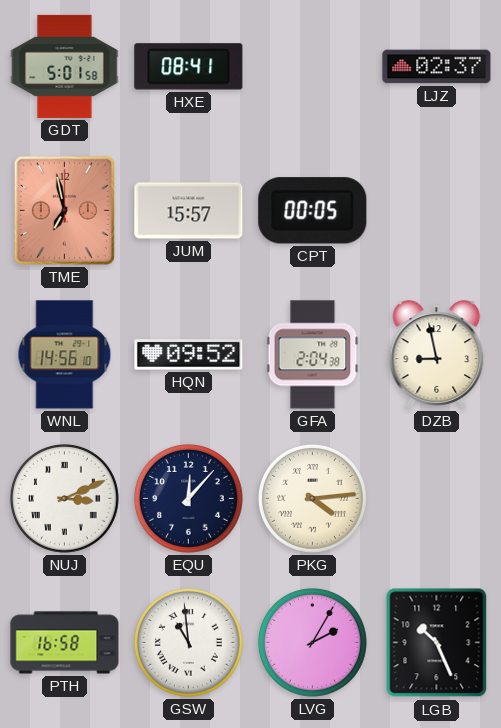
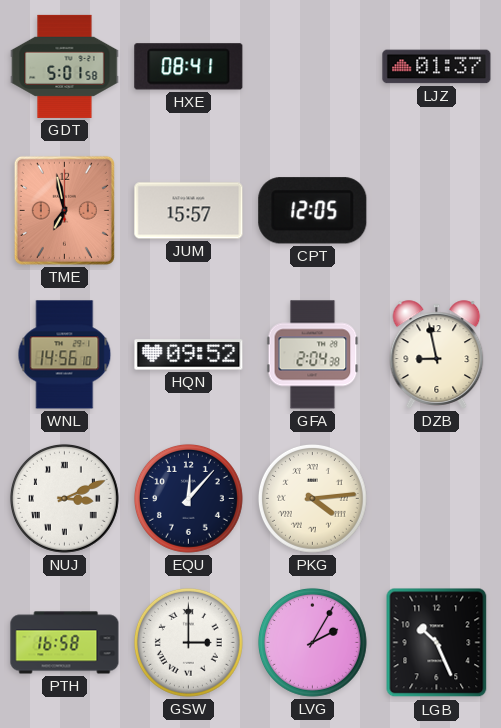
LJZ: 02:37 -> 01:37 (437, 67)
CPT: 00:05 -> 12:05 (313, 211)
GSW: 10:59 -> 3:00 (188, 642)
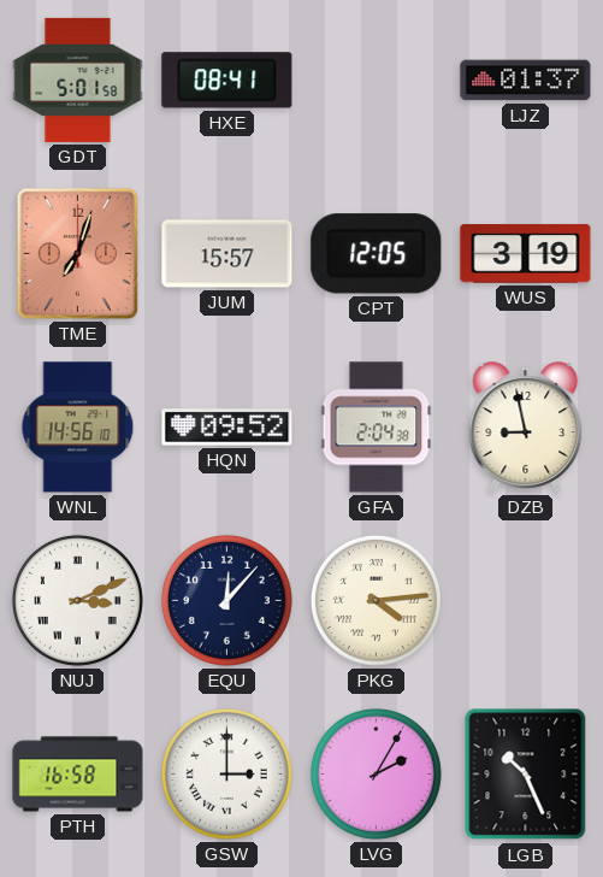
TME: 6:58 -> 7:03 (77, 253)
WUS: none -> 3:19 (526, 254)
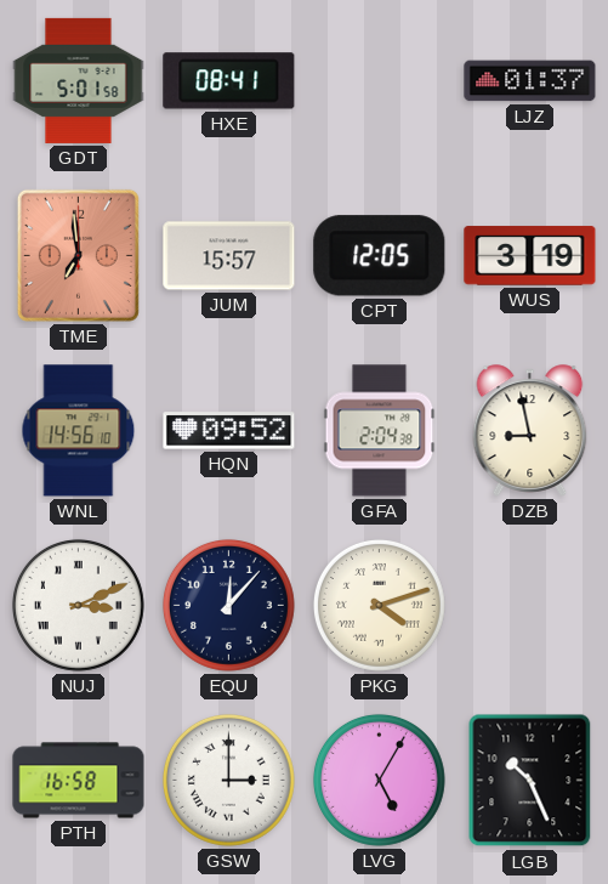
TME: 7:03 -> 6:59 (78, 255)
PKG: 4:14 -> 4:12 (379, 605)
LVG: 2:05 -> 5:05 (379, 780)
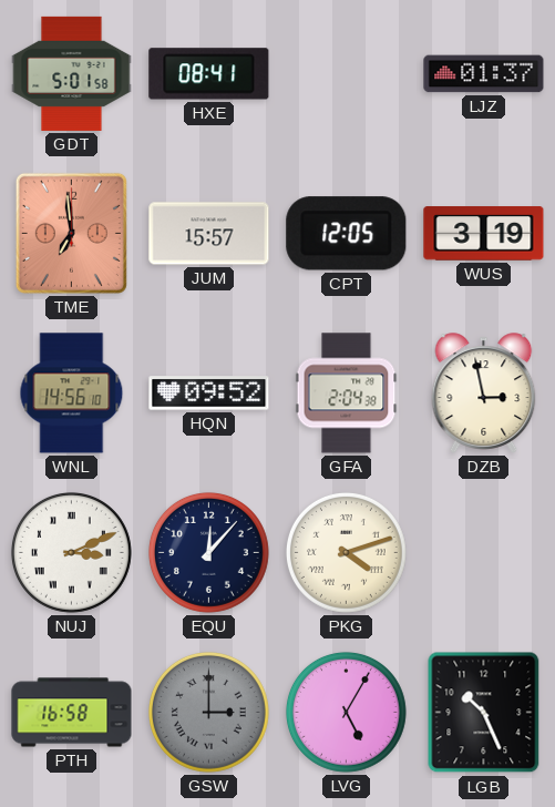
DZB: 8:58 -> 2:58 (484, 394)
GSW dial: white -> grey (208, 712)
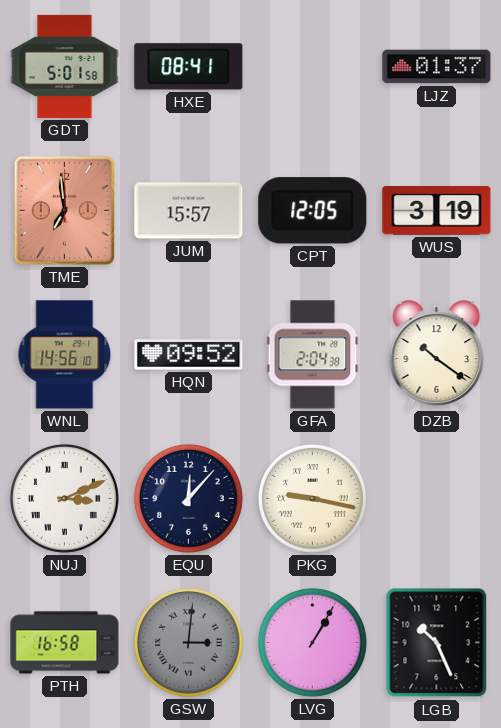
DZB: 2:58 -> 10:21 (437, 355)
PKG: 4:12 -> 9:17 (312, 498)
GSW: 3:00 -> 3:01 (188, 642)
LVG: 5:05 -> 1:05 (312, 642)
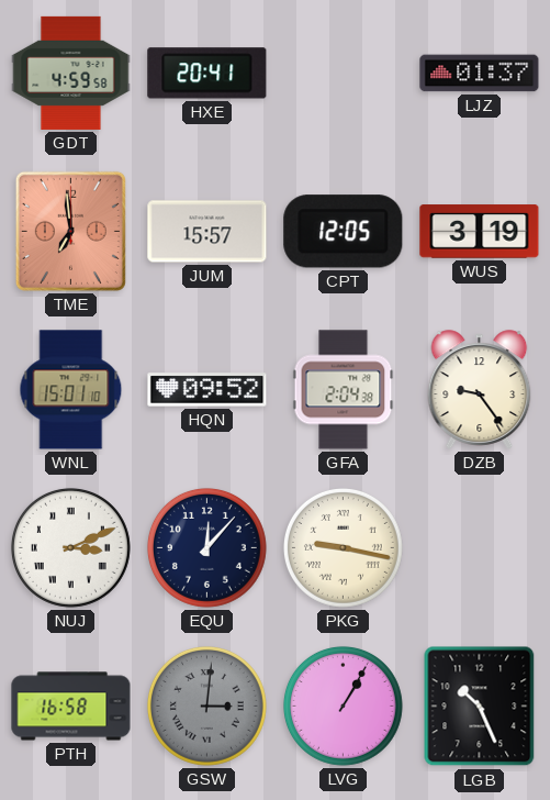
GDT: 5:01 -> 4:59 (71, 73)
HXE: 08:41 -> 20:41 (207, 74)
WNL: 14:56 -> 15:01 (71, 390)
DZB: 10:21 -> 9:24 (480, 390)
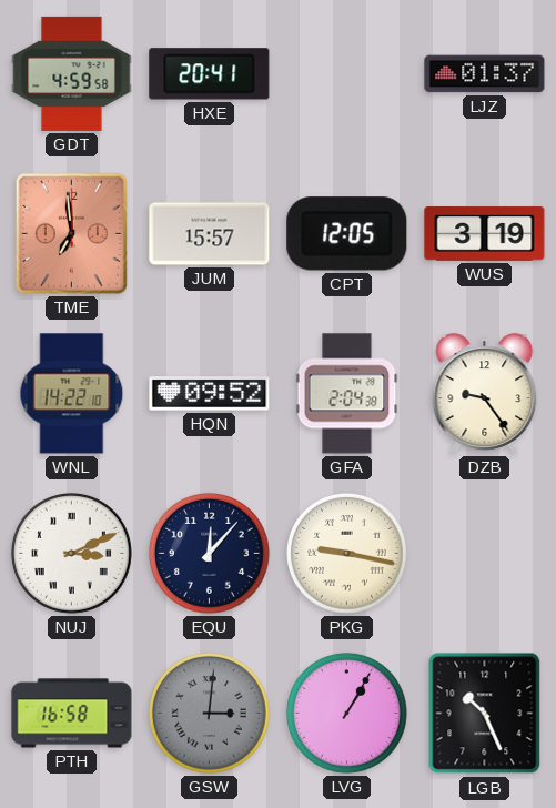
WNL: 15:01 -> 14:22 (72, 394)
